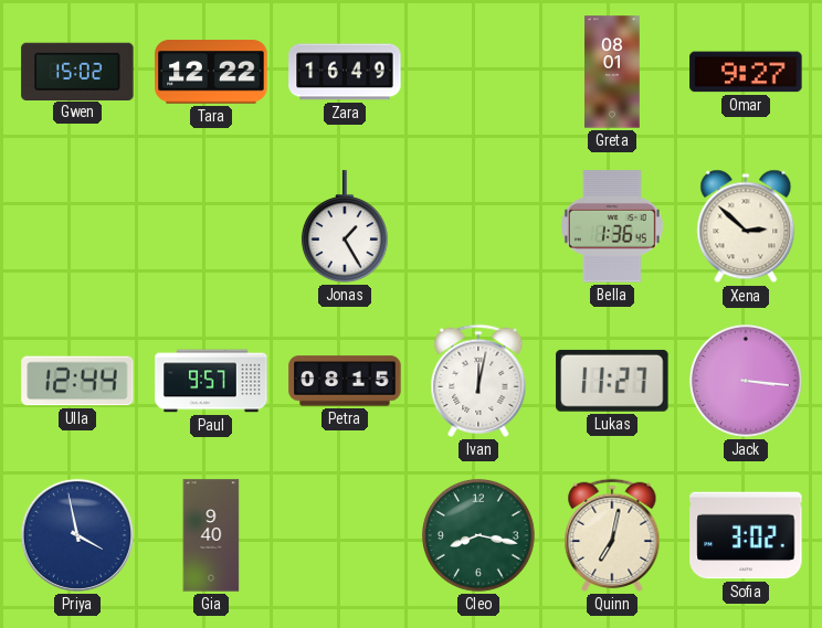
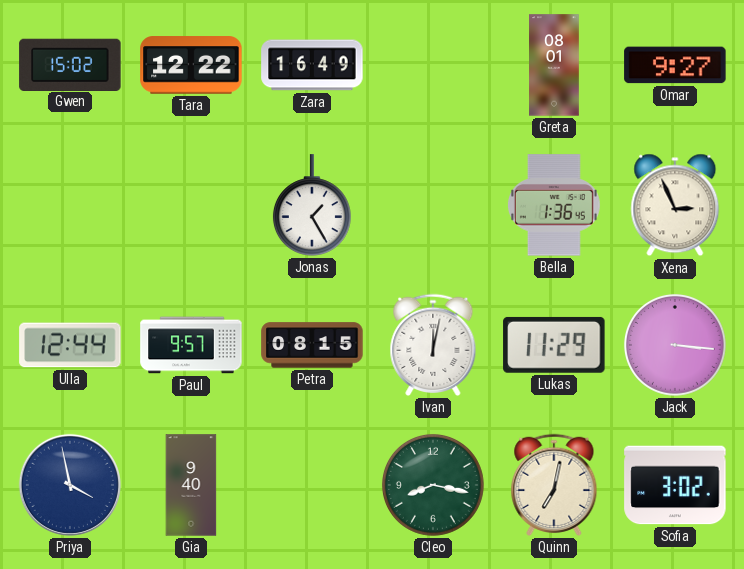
Xena: 2:52 -> 2:56 (675, 205)
Lukas: 11:27 -> 11:29 (554, 345)
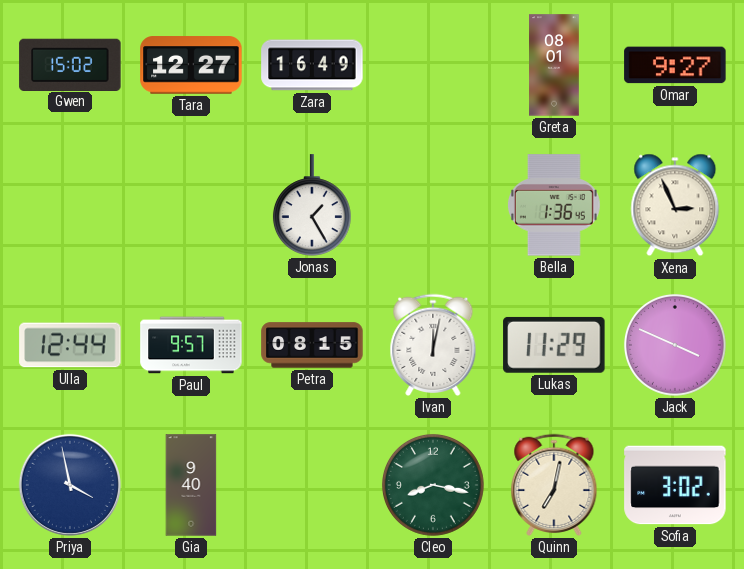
Tara: 12:22 -> 12:27 (191, 65)
Jack: 3:16 -> 3:49 (675, 345)
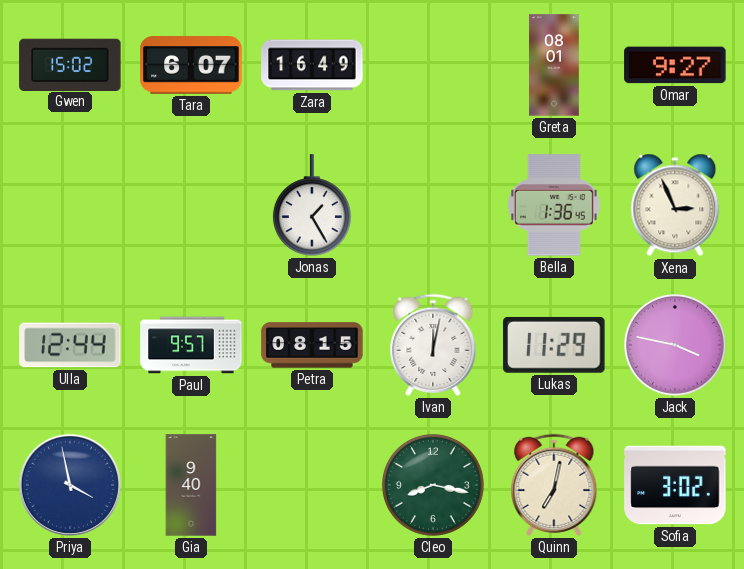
Tara: 12:27 -> 6:07 (191, 65)
Jack: 3:49 -> 3:47 (675, 345)
